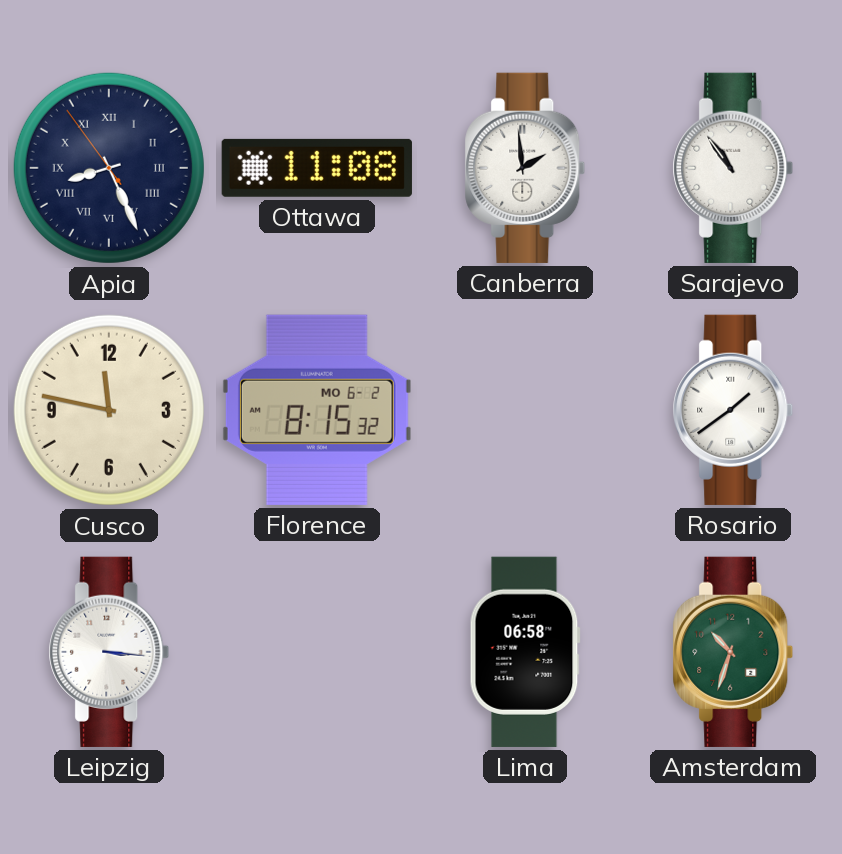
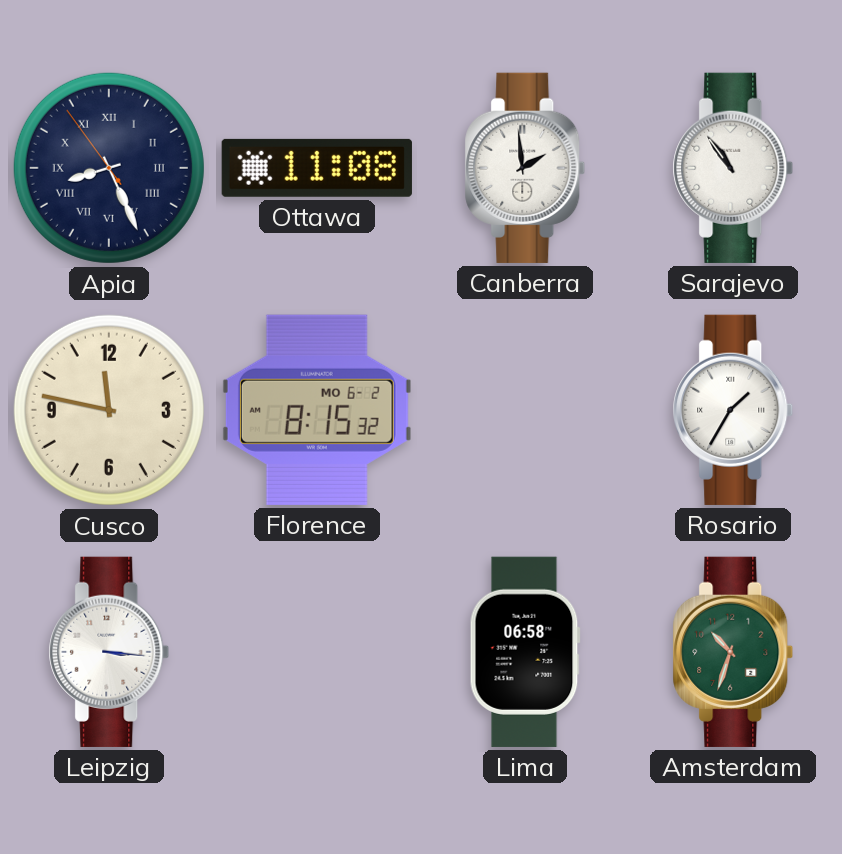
Rosario: 1:39 -> 1:35 (733, 410)
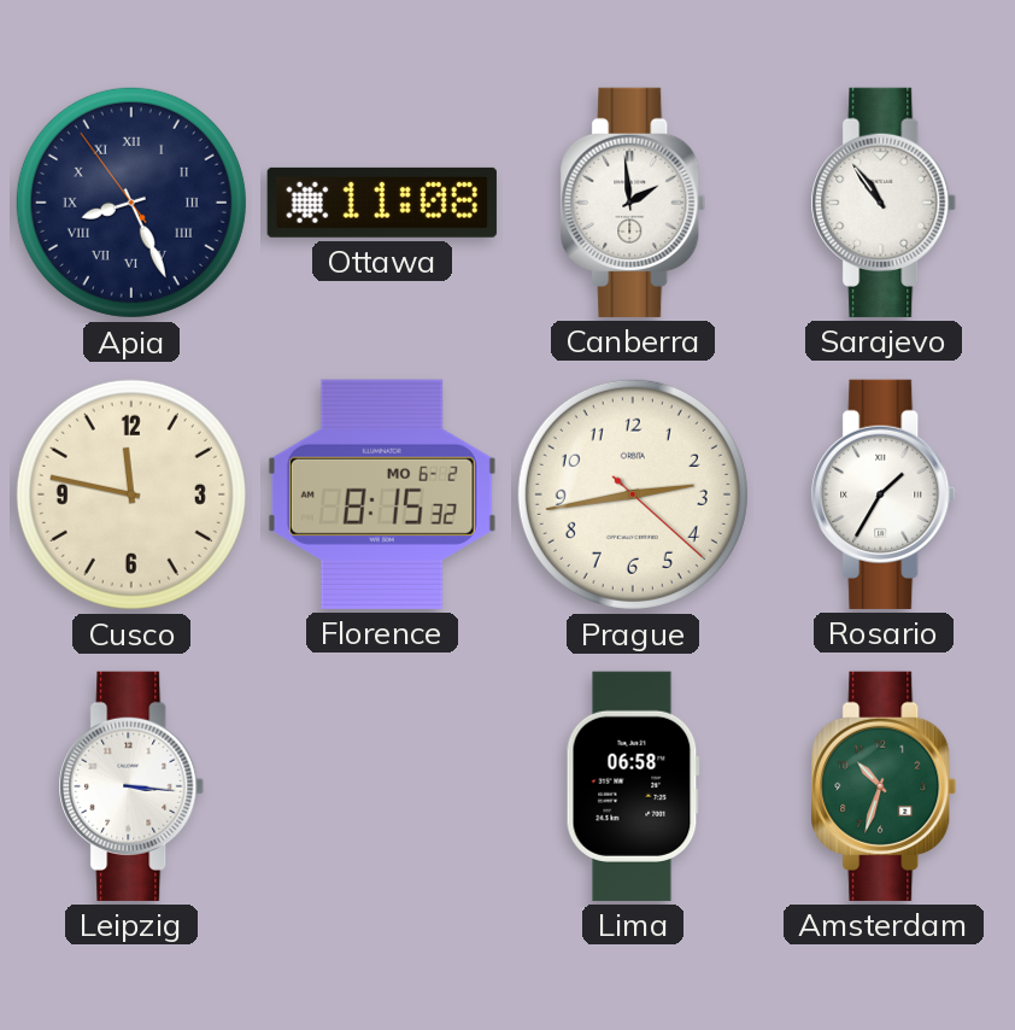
Prague: none -> 2:43 (633, 494)
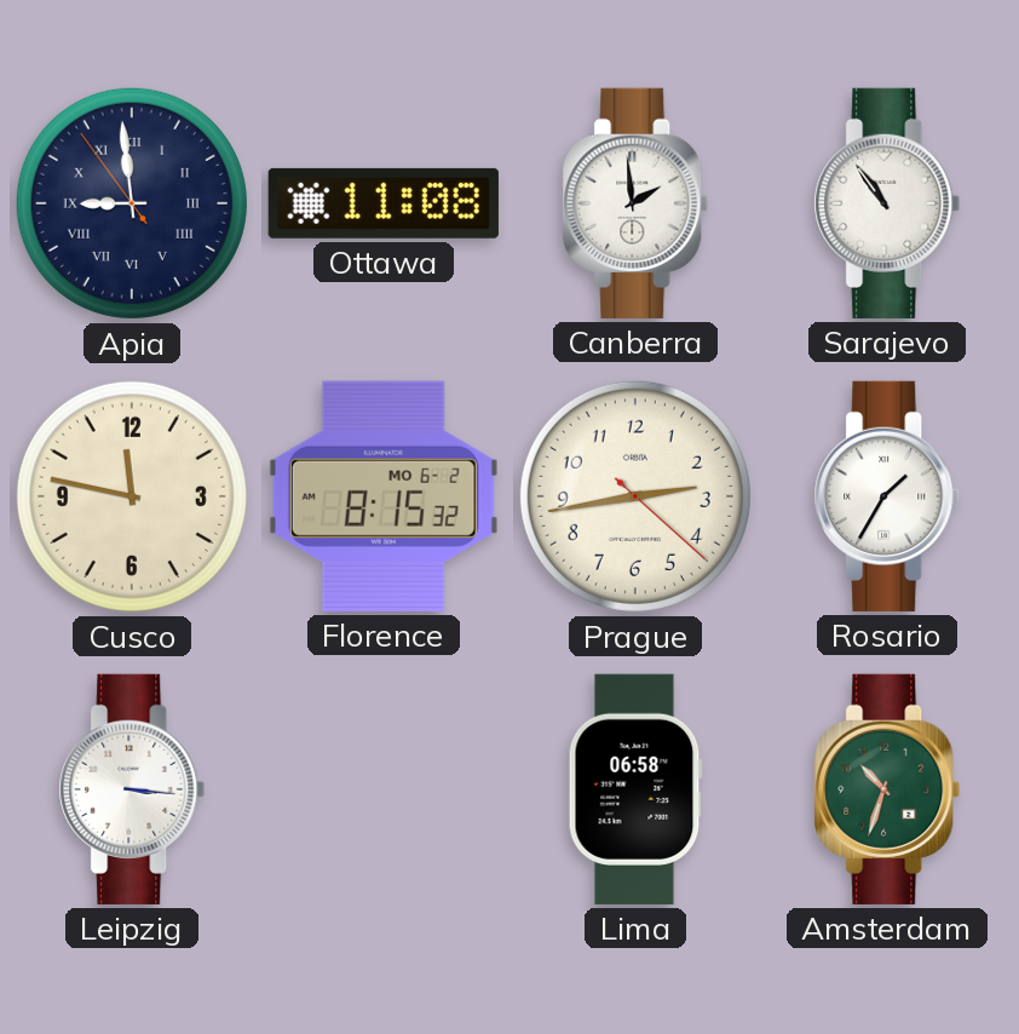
Apia: 8:25 -> 8:58 (132, 203)
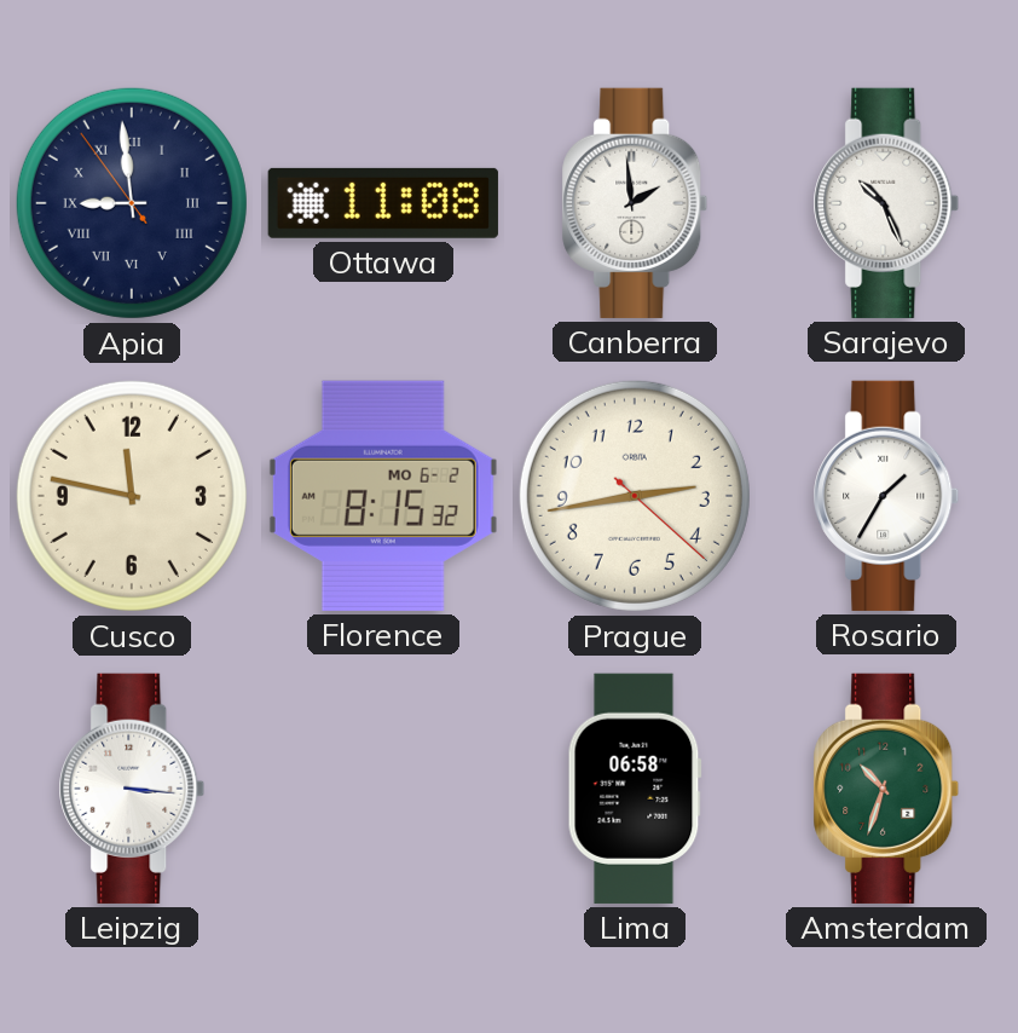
Sarajevo: 10:54 -> 10:26 (886, 203)
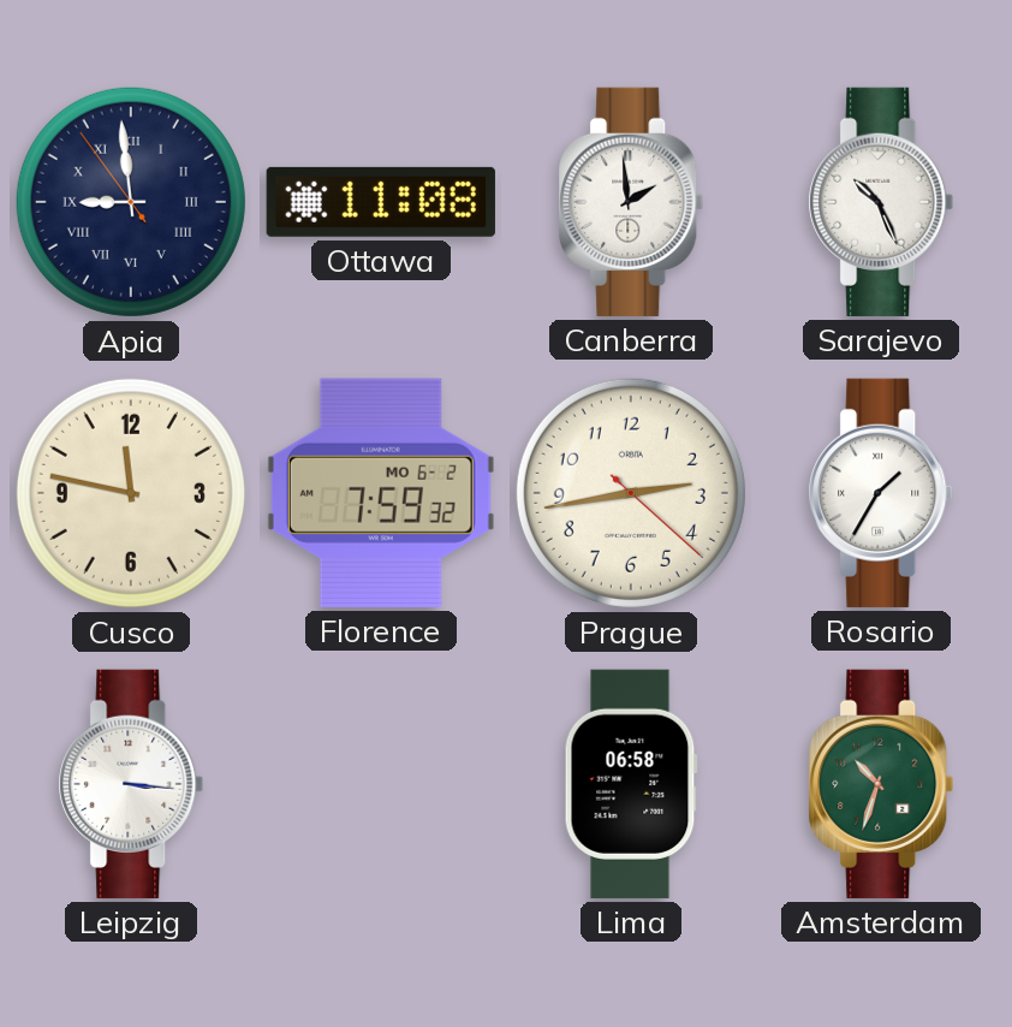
Florence: 8:15 -> 7:59 (381, 493)
